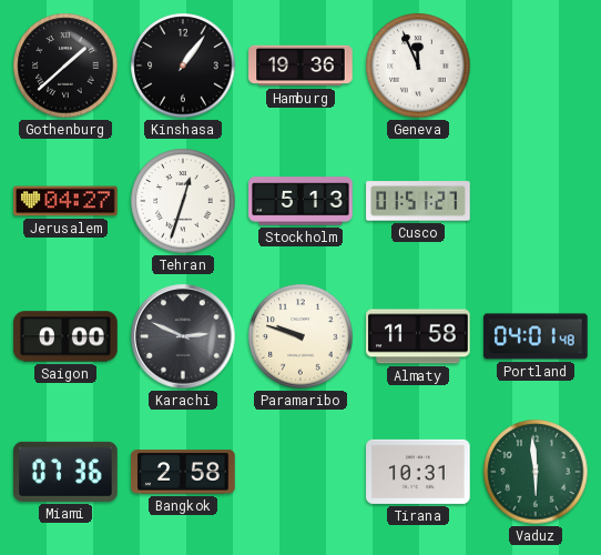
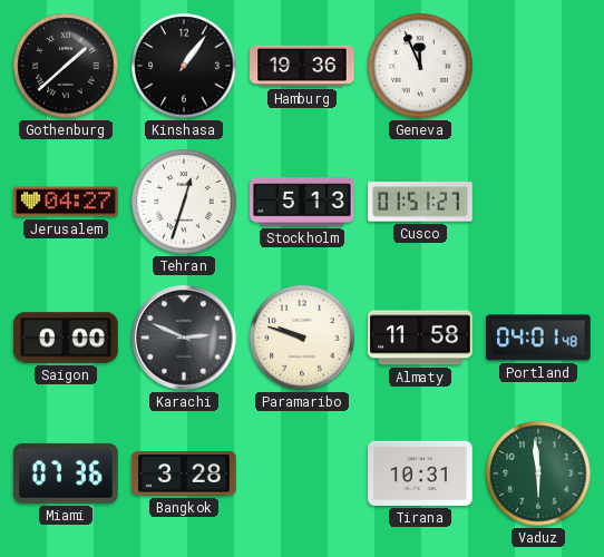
Bangkok: 2:58 -> 3:28 (184, 473)
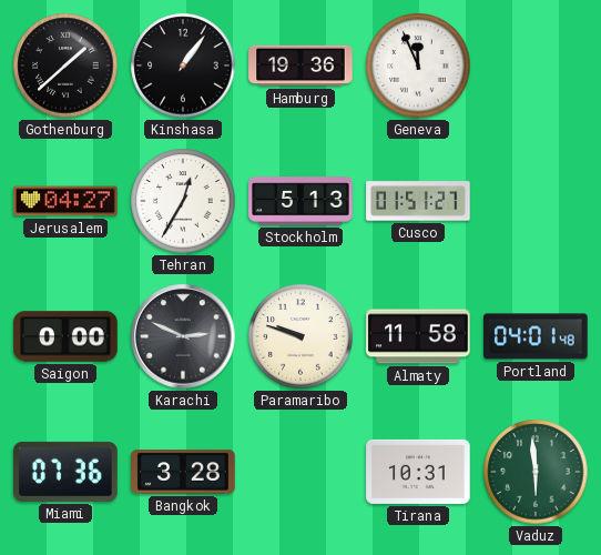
Tehran: 12:33 -> 12:35 (183, 201)
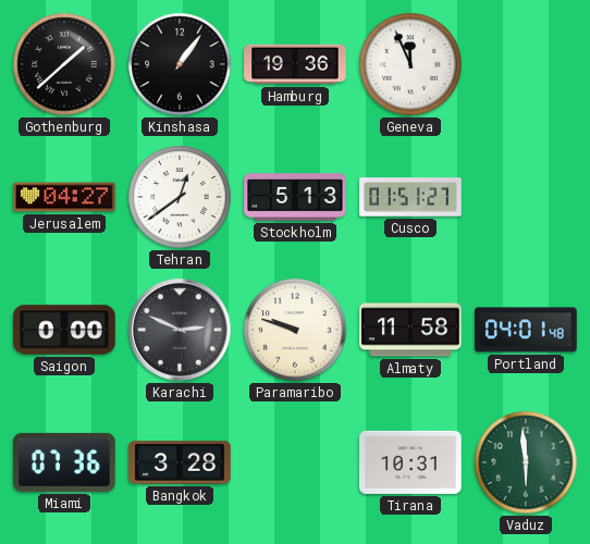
Tehran: 12:35 -> 12:39 (180, 197)
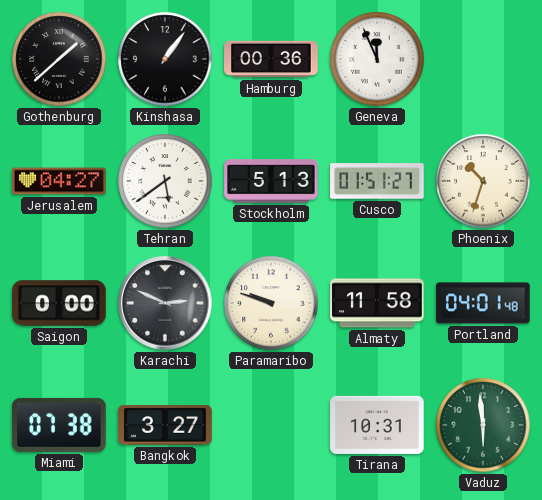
Hamburg: 19:36 -> 00:36 (271, 59)
Tehran: 12:39 -> 5:39 (165, 181)
Phoenix: none -> 10:33 (483, 181)
Miami: 07:36 -> 07:38 (59, 425)
Bangkok: 3:28 -> 3:27 (165, 425)
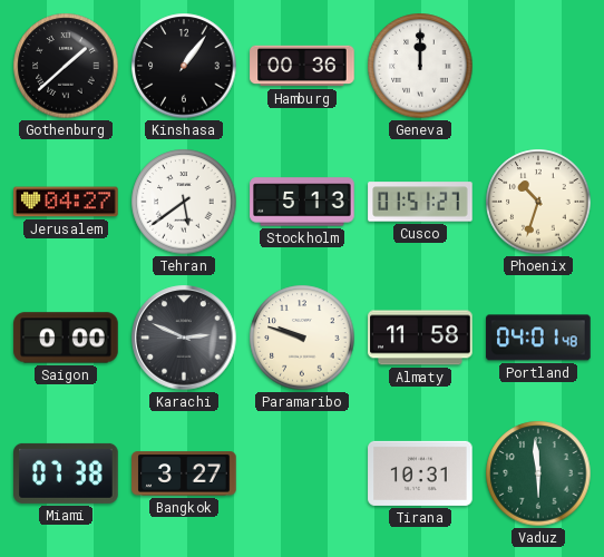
Geneva: 11:56 -> 12:00 (420, 66)
